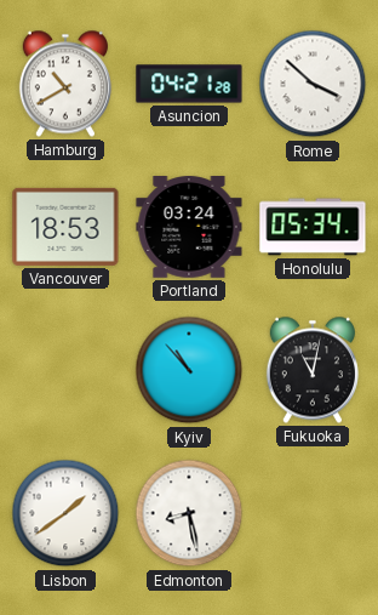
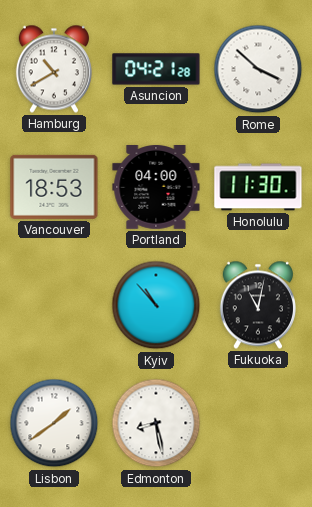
Portland: 03:24 -> 04:00 (156, 188)
Honolulu: 05:34 -> 11:30 (258, 187)
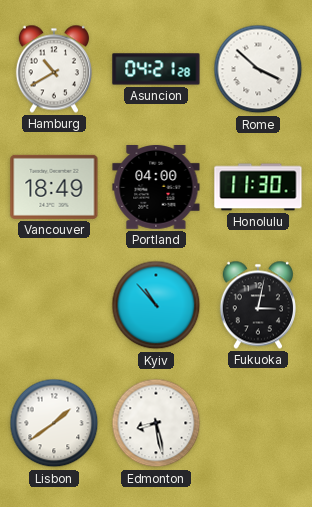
Vancouver: 18:53 -> 18:49 (54, 187)
Fukuoka: 11:02 -> 3:02 (258, 305)
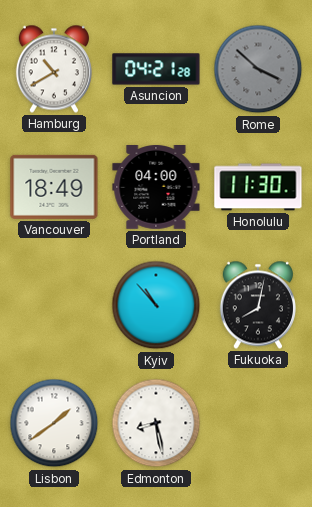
Rome dial: white -> grey (258, 69)
Fukuoka: 3:02 -> 8:02 (258, 305)
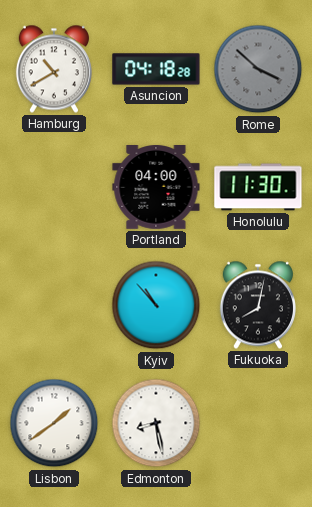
Asuncion: 04:21 -> 04:18 (156, 69)
Vancouver: 18:49 -> none (54, 187)
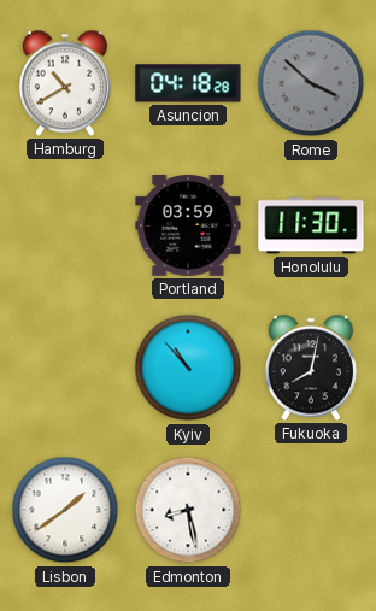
Portland: 04:00 -> 03:59 (188, 227)
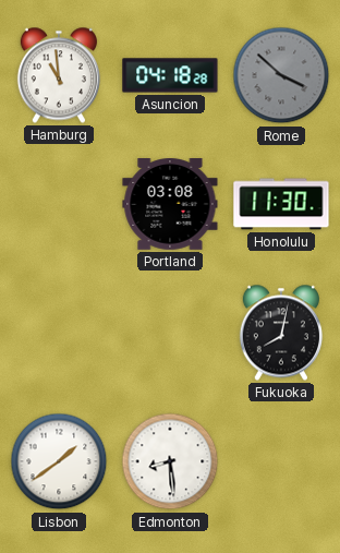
Hamburg: 10:40 -> 10:59 (59, 75)
Portland: 03:59 -> 03:08 (170, 205)
Kyiv: 10:53 -> none (188, 368)
Edmonton: 8:28 -> 8:29 (170, 461)
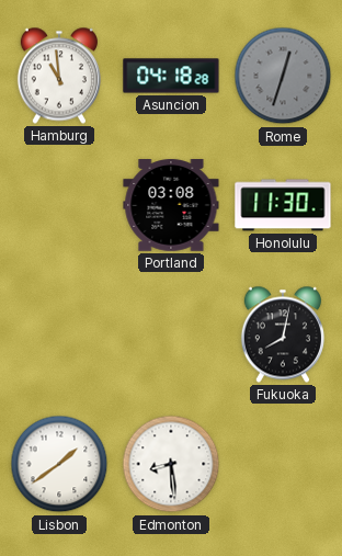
Rome: 3:52 -> 12:33 (283, 76)
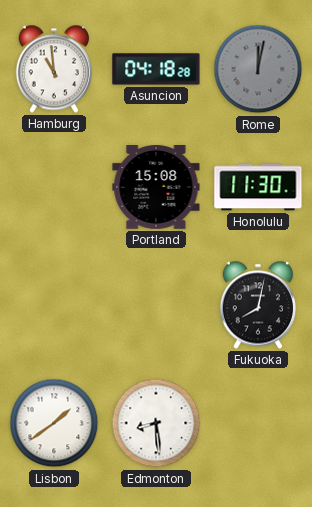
Rome: 12:33 -> 12:02 (258, 69)
Portland: 03:08 -> 15:08 (156, 188)
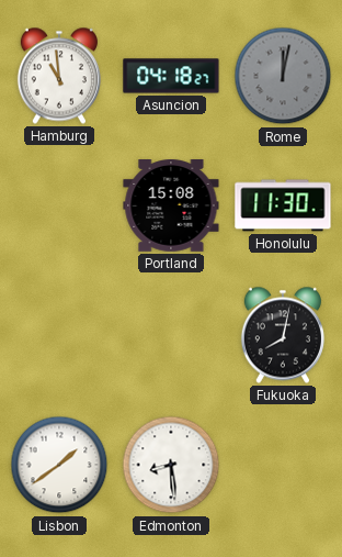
Asuncion: 04:18:28 -> 04:18:27 (171, 76)
